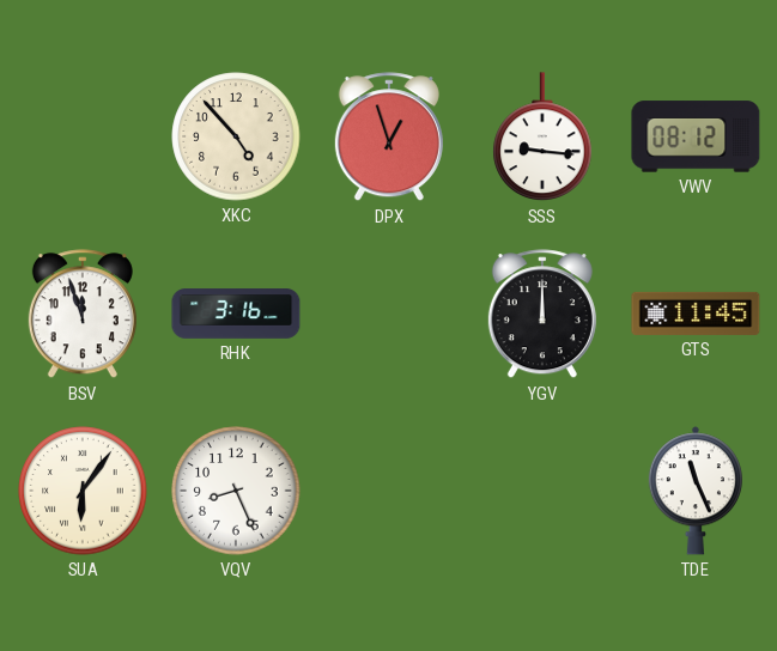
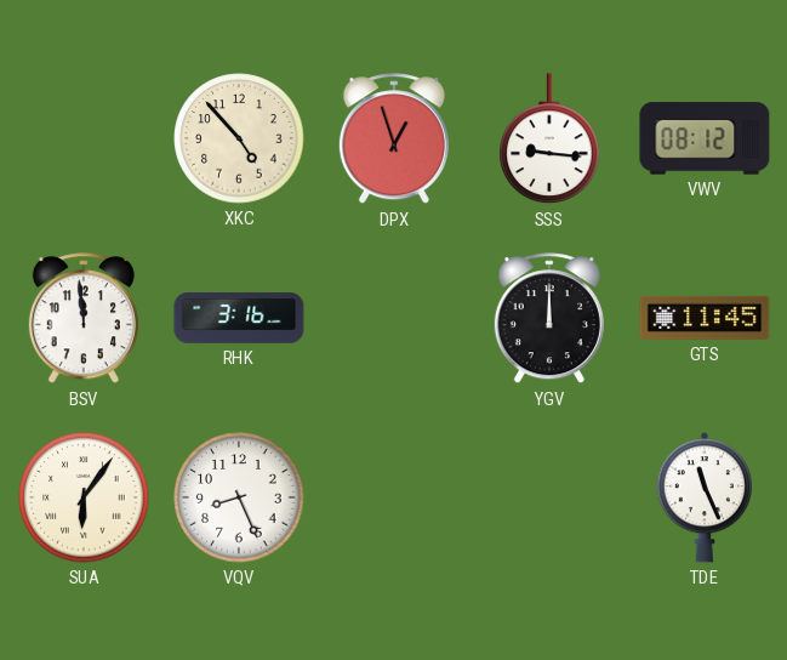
BSV: 11:57 -> 11:59 (84, 319)
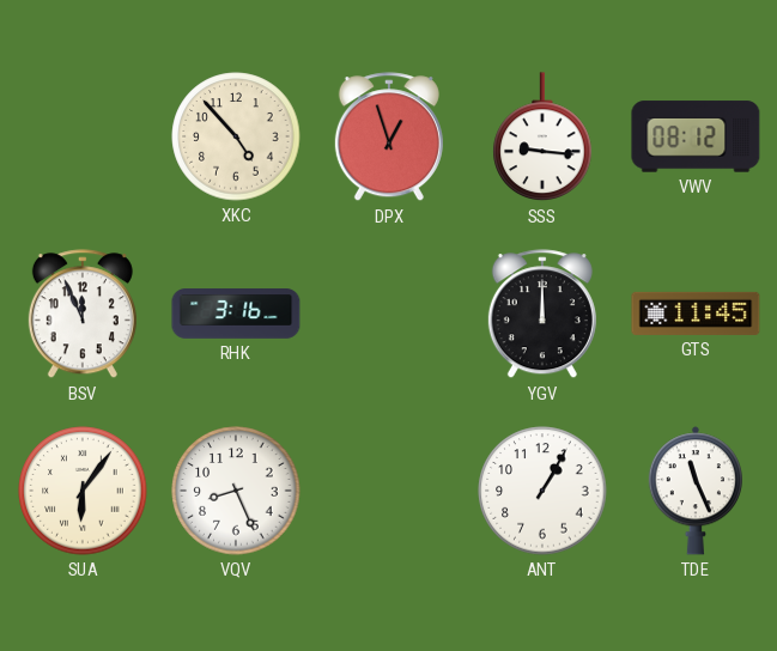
BSV: 11:59 -> 11:56 (83, 315)
ANT: none -> 1:05 (542, 491)
